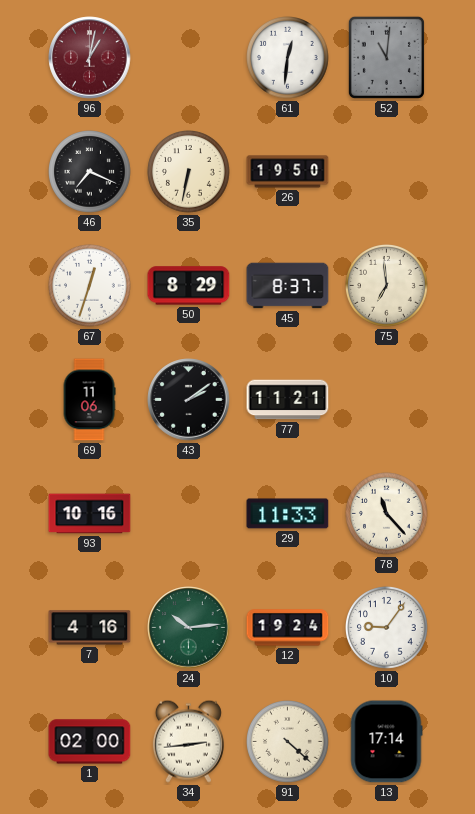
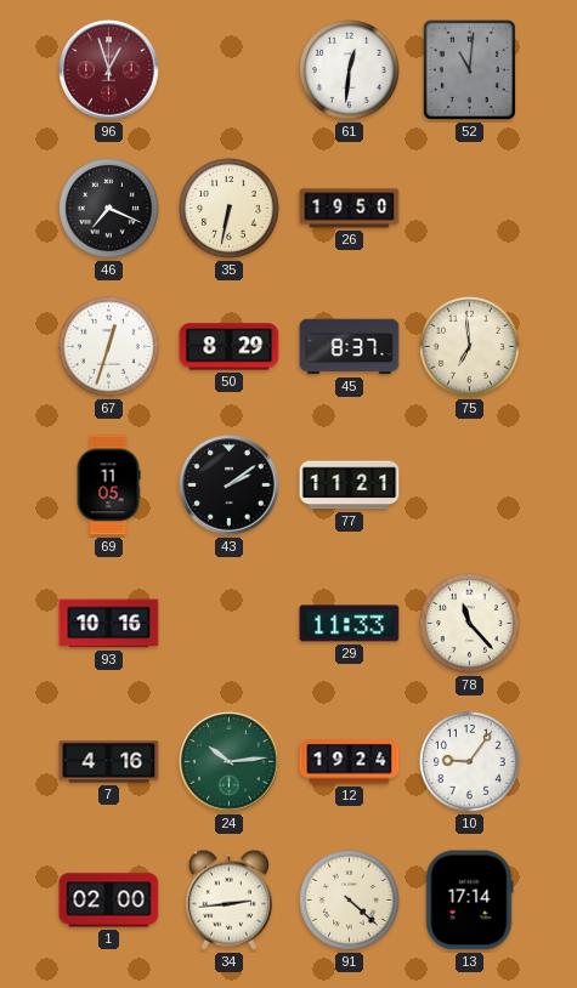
96: 1:02 -> 12:57 (109, 70)
69: 11:06 -> 11:05 (108, 486)
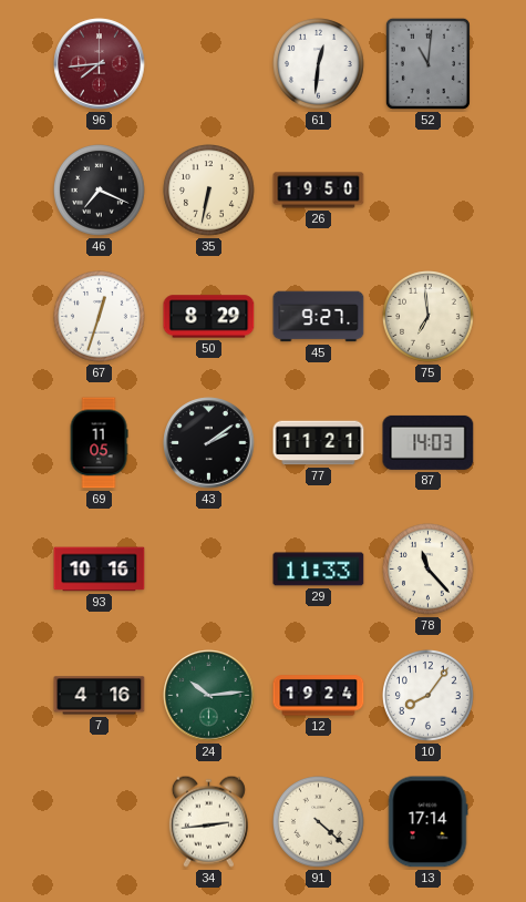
96: 12:57 -> 7:44 (100, 64)
45: 8:37 -> 9:27 (319, 317)
87: none -> 14:03 (429, 442)
10: 9:06 -> 8:06 (429, 696)
1: 02:00 -> none (109, 901)
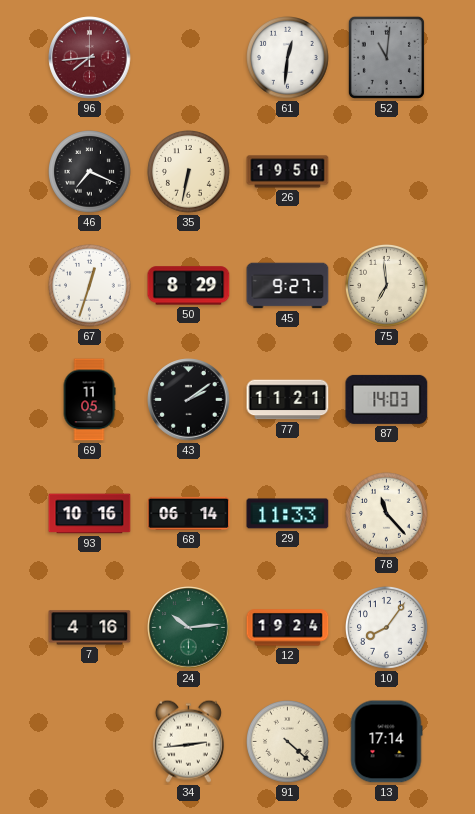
68: none -> 06:14 (189, 513)
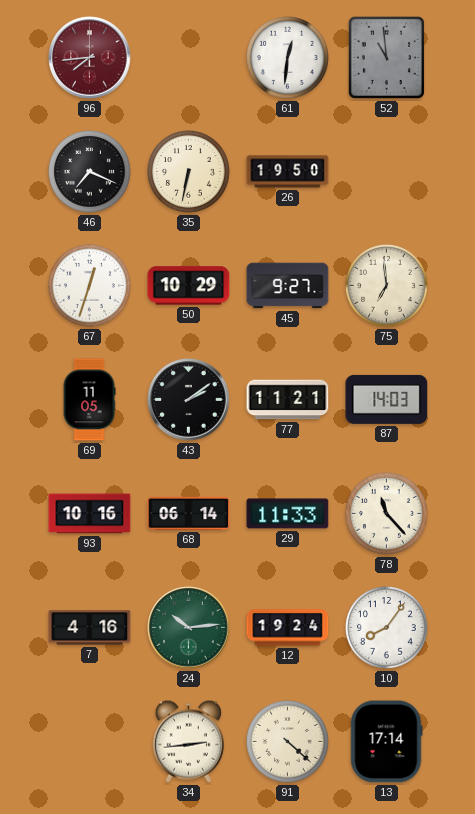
52: 11:01 -> 10:59 (386, 57)
50: 8:29 -> 10:29 (189, 286)
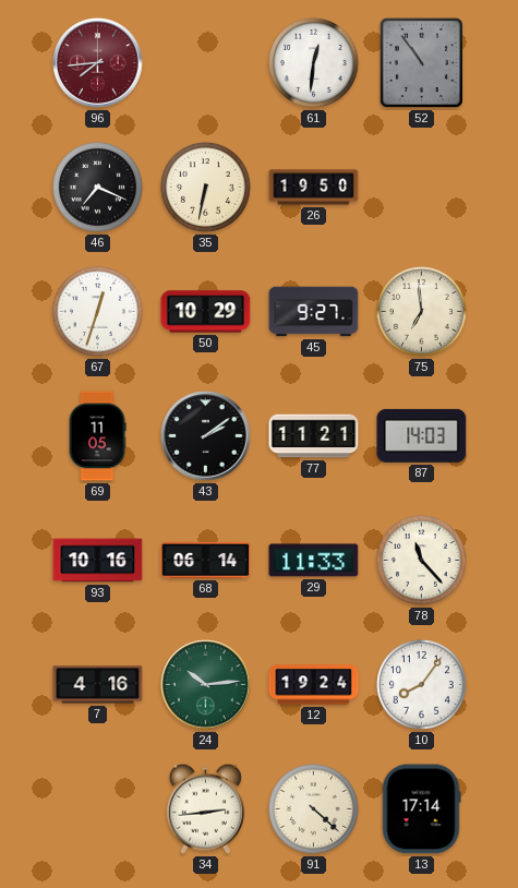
52: 10:59 -> 10:54 (421, 62)
